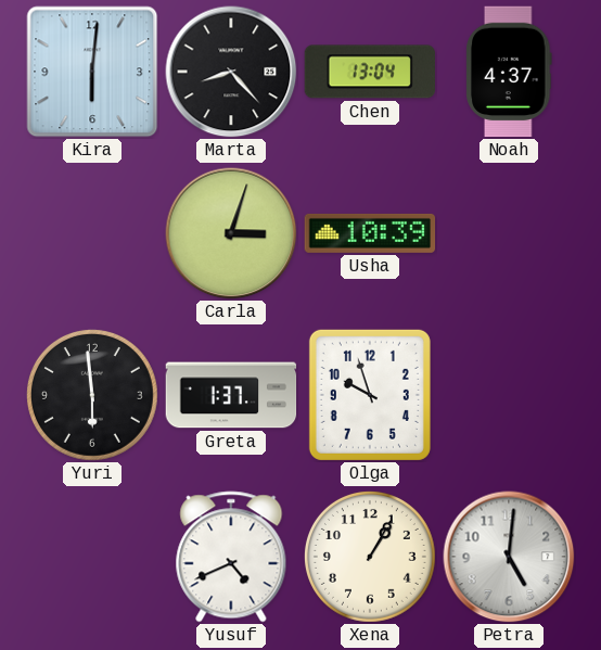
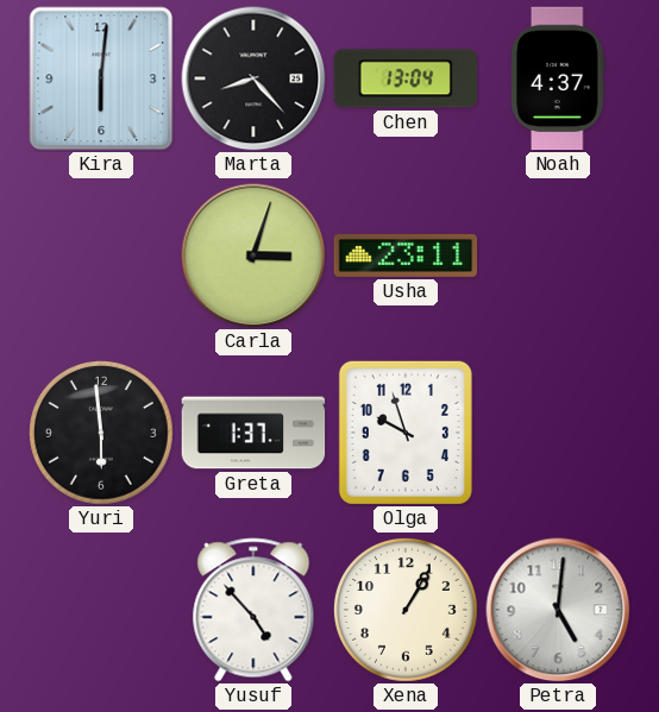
Usha: 10:39 -> 23:11 (406, 256)
Yusuf: 4:41 -> 4:53 (253, 610)
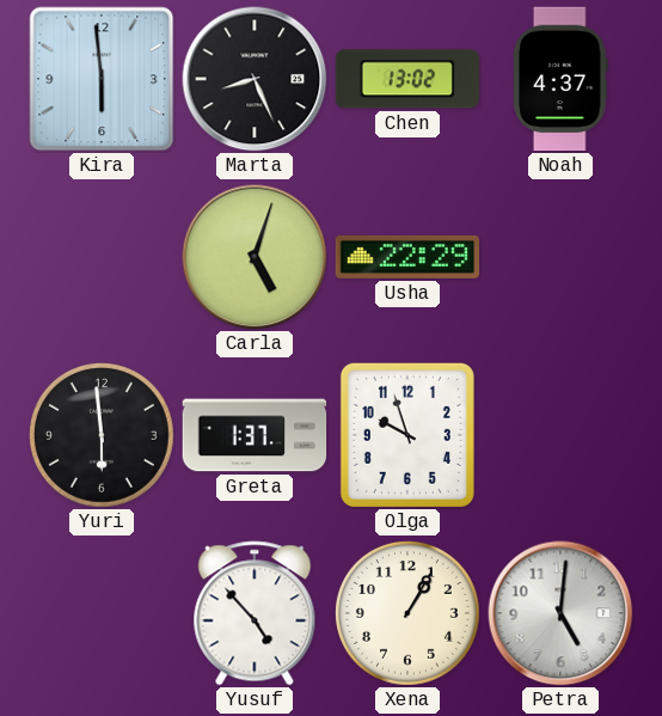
Kira: 6:01 -> 5:59 (102, 79)
Marta: 8:23 -> 8:26 (255, 79)
Chen: 13:04 -> 13:02 (407, 79)
Carla: 3:03 -> 5:03 (255, 257)
Usha: 23:11 -> 22:29 (407, 257)
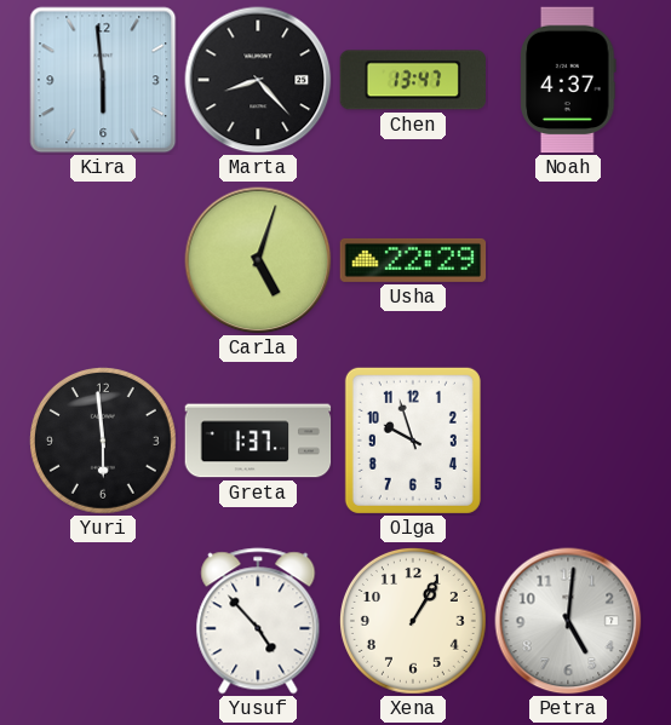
Marta: 8:26 -> 8:23 (258, 80)
Chen: 13:02 -> 13:47 (413, 80)
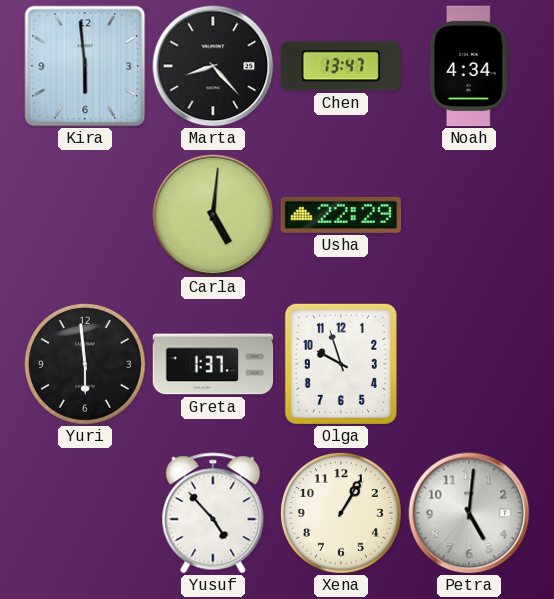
Noah: 4:37 -> 4:34 (469, 66)
Carla: 5:03 -> 5:01 (213, 215)
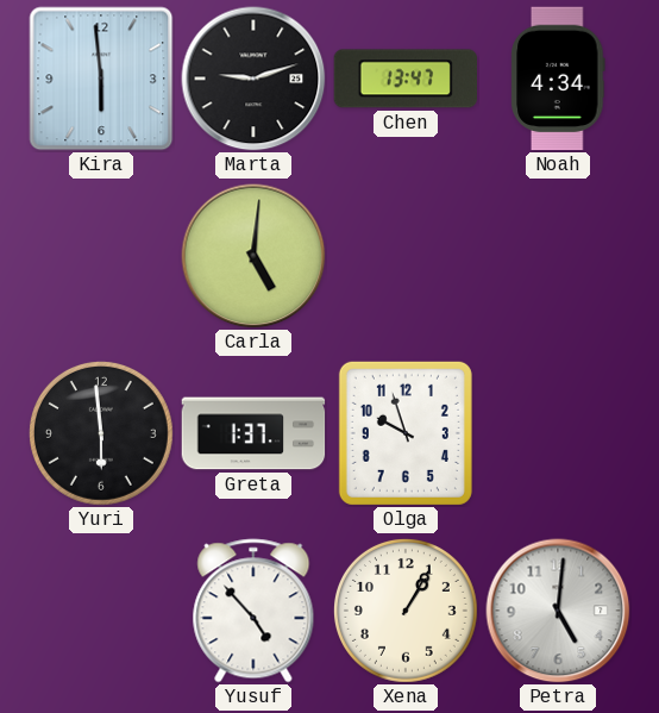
Marta: 8:23 -> 9:12 (253, 79)
Usha: 22:29 -> none (341, 215)
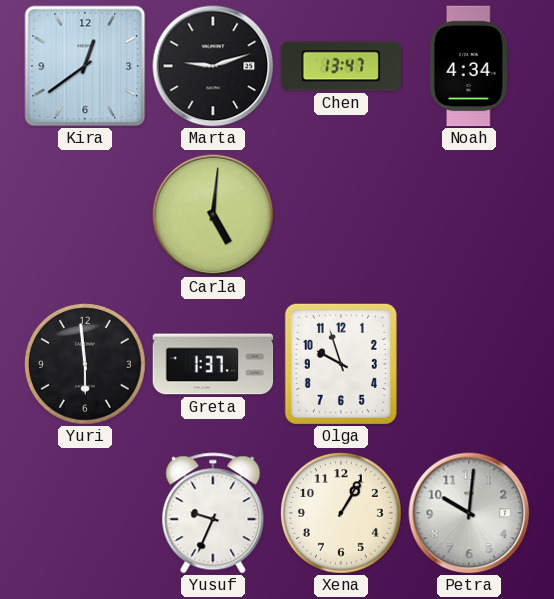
Kira: 5:59 -> 12:39 (85, 66)
Yusuf: 4:53 -> 9:34 (213, 513)
Petra: 5:01 -> 10:01 (469, 513)
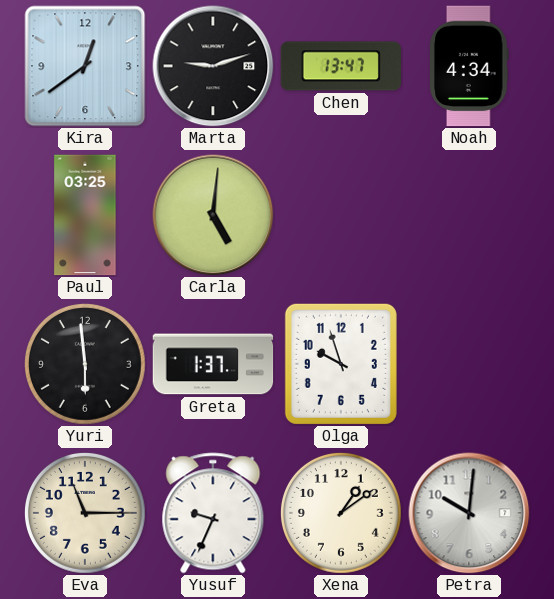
Paul: none -> 03:25 (85, 215)
Eva: none -> 11:15 (85, 513)
Xena: 1:05 -> 1:09 (341, 513)
